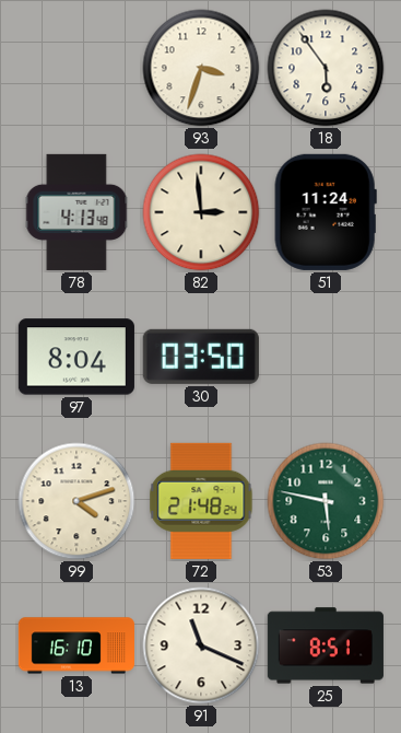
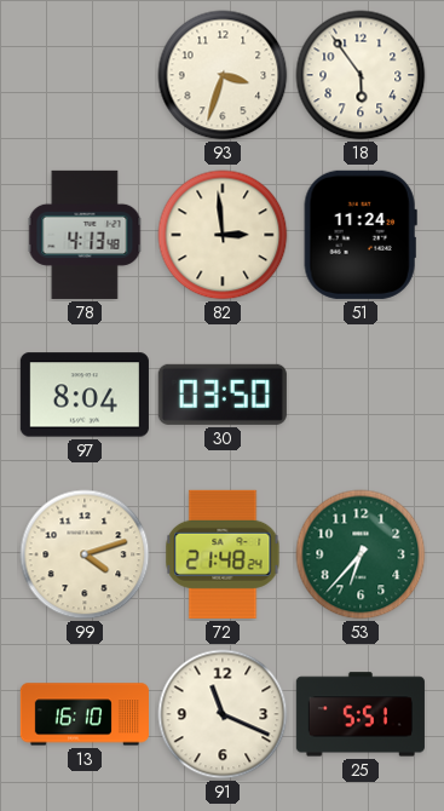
53: 5:47 -> 6:37 (361, 554)
25: 8:51 -> 5:51 (361, 714)
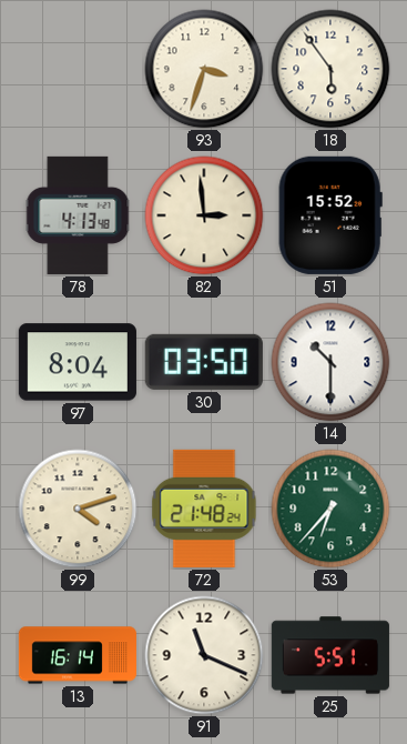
51: 11:24 -> 15:52 (330, 215)
14: none -> 10:30 (330, 362)
13: 16:10 -> 16:14 (78, 655)
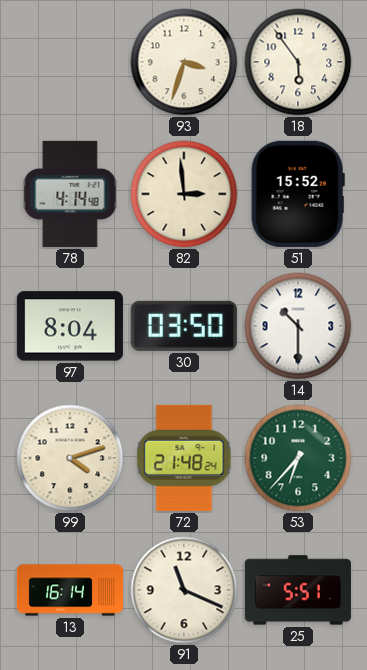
78: 4:13 -> 4:14 (70, 194)
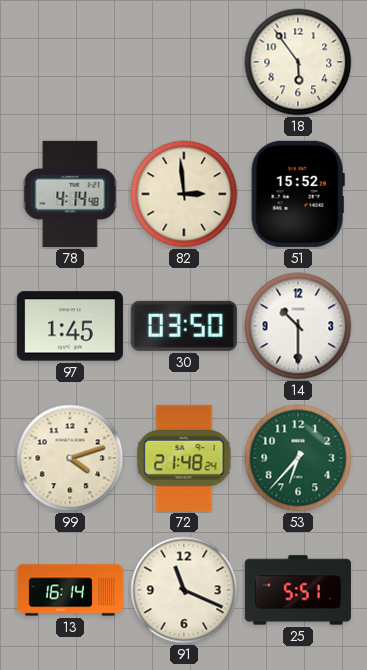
93: 3:33 -> none (184, 62)
97: 8:04 -> 1:45 (70, 326)
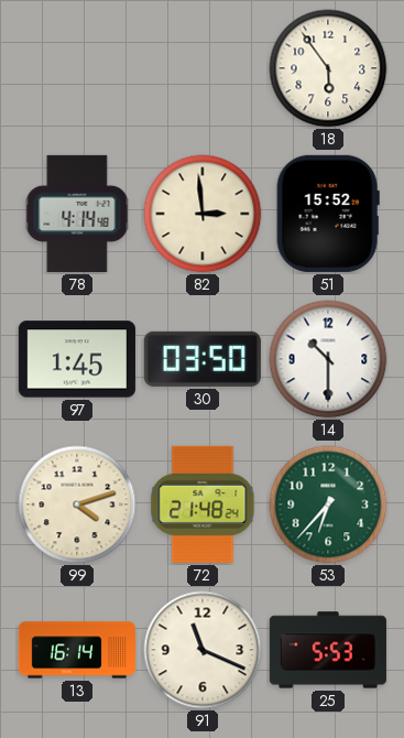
25: 5:51 -> 5:53 (328, 650)
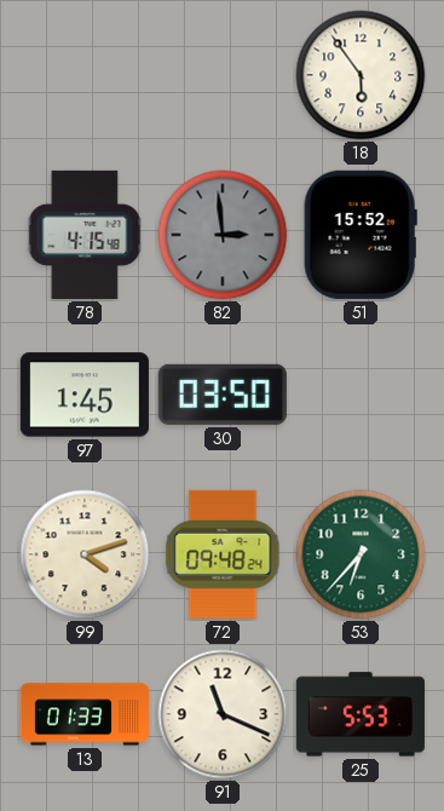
78: 4:14 -> 4:15 (85, 235)
82 dial: cream -> grey (223, 235)
14: 10:30 -> none (328, 359)
72: 21:48 -> 09:48 (223, 554)
13: 16:14 -> 01:33 (85, 714)
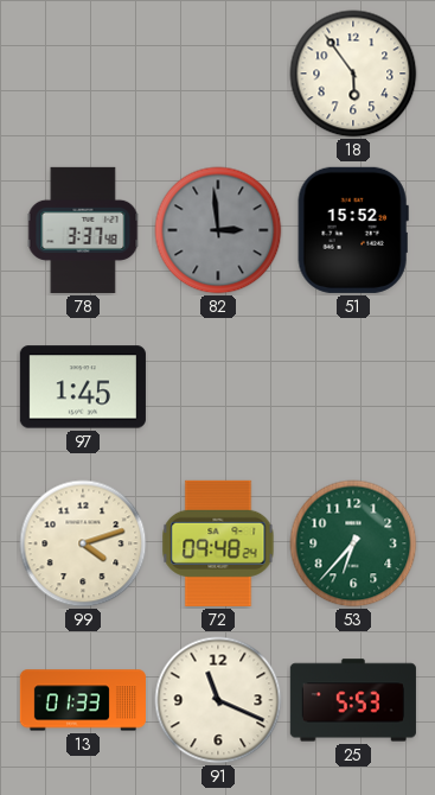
78: 4:15 -> 3:37 (83, 230)
30: 03:50 -> none (223, 395)
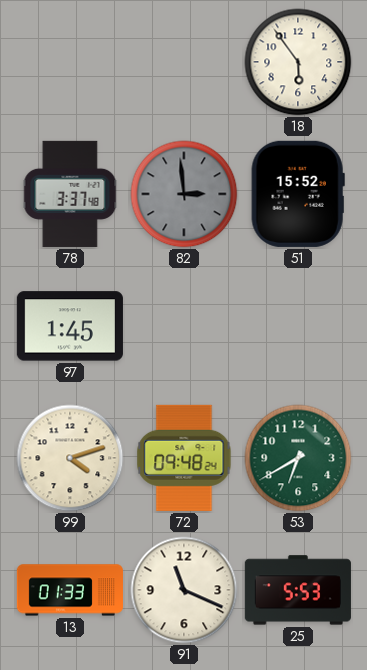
53: 6:37 -> 6:40 (298, 458)
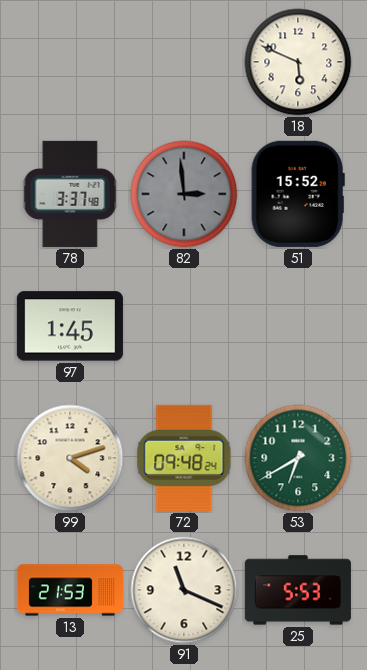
18: 5:54 -> 5:49 (298, 62)
13: 01:33 -> 21:53 (70, 590)
